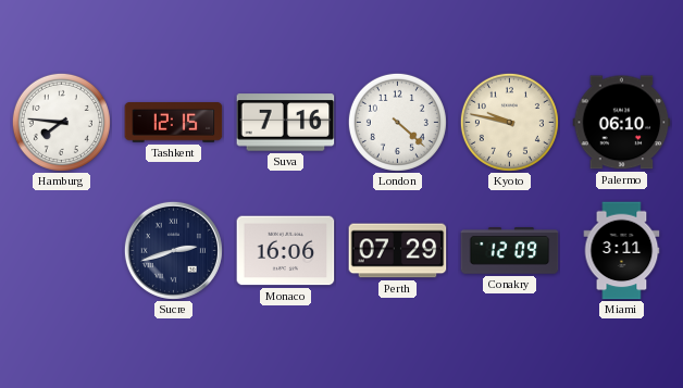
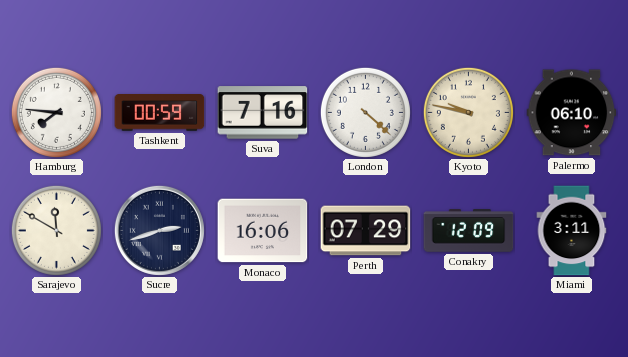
Tashkent: 12:15 -> 00:59 (160, 113)
Sarajevo: none -> 11:50 (56, 230)
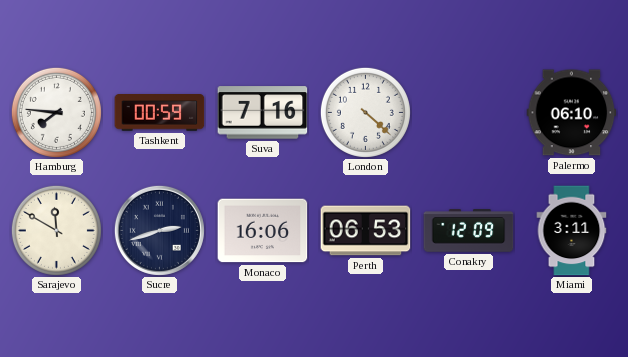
Kyoto: 9:47 -> none (468, 112)
Perth: 07:29 -> 06:53 (366, 231)
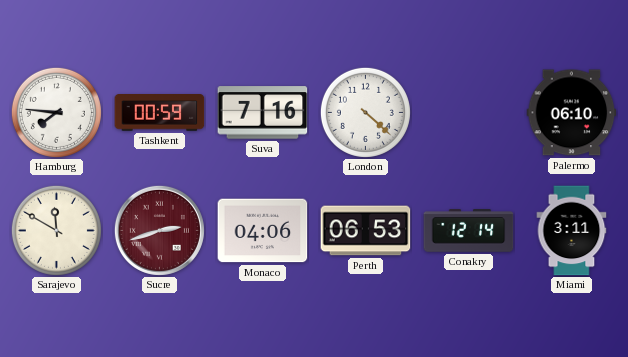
Sucre dial: navy -> burgundy (159, 230)
Monaco: 16:06 -> 04:06 (263, 231)
Conakry: 12:09 -> 12:14 (469, 231)
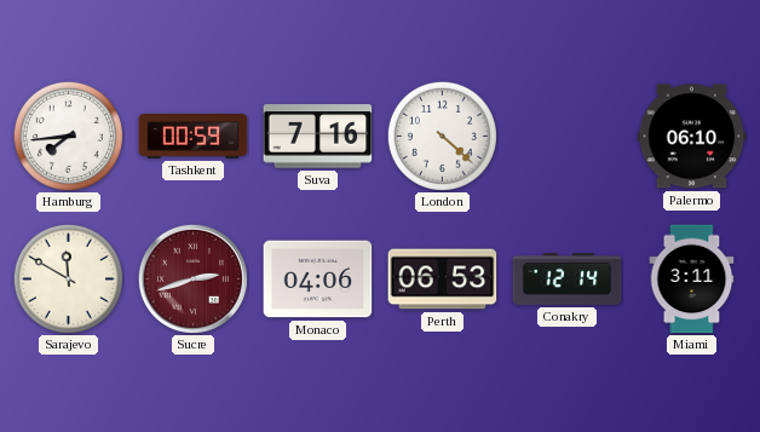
Hamburg: 7:46 -> 7:44 (68, 136)
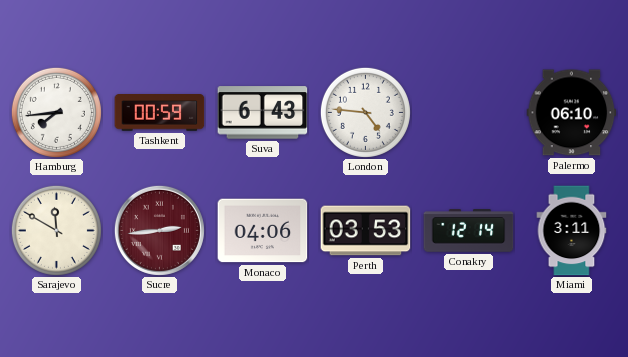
Suva: 7:16 -> 6:43 (263, 113)
London: 4:22 -> 4:46 (365, 112)
Sucre: 2:42 -> 2:44 (159, 230)
Perth: 06:53 -> 03:53 (366, 231)
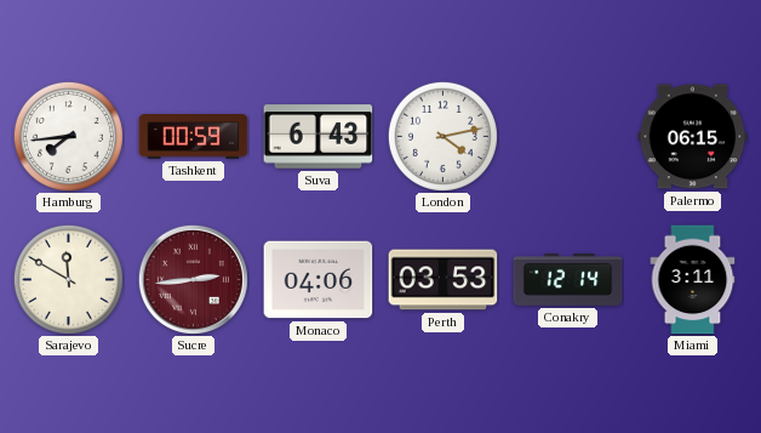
London: 4:46 -> 4:13 (442, 136)
Palermo: 06:10 -> 06:15 (693, 137)
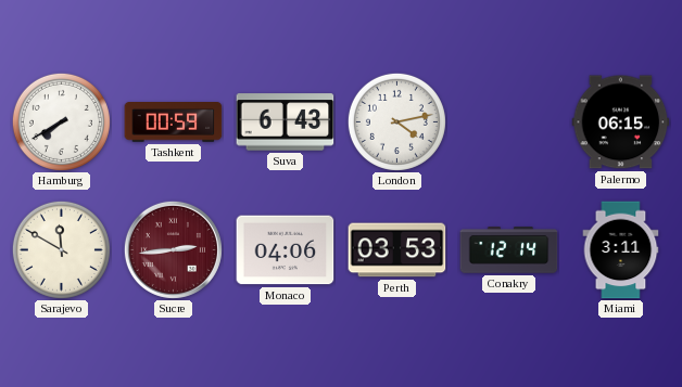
Hamburg: 7:44 -> 7:40 (61, 121)
